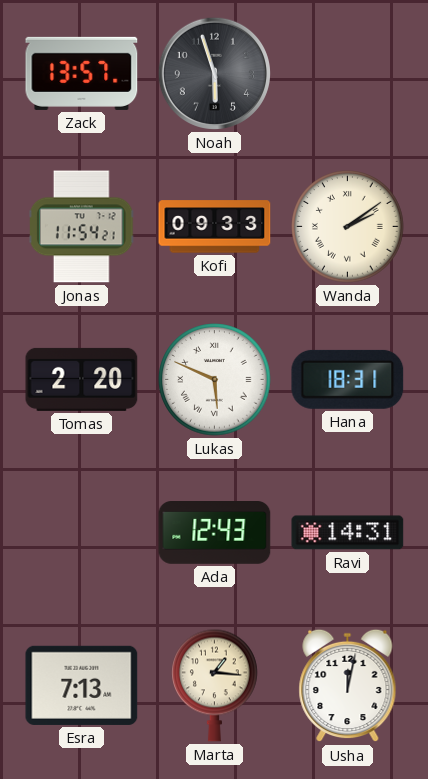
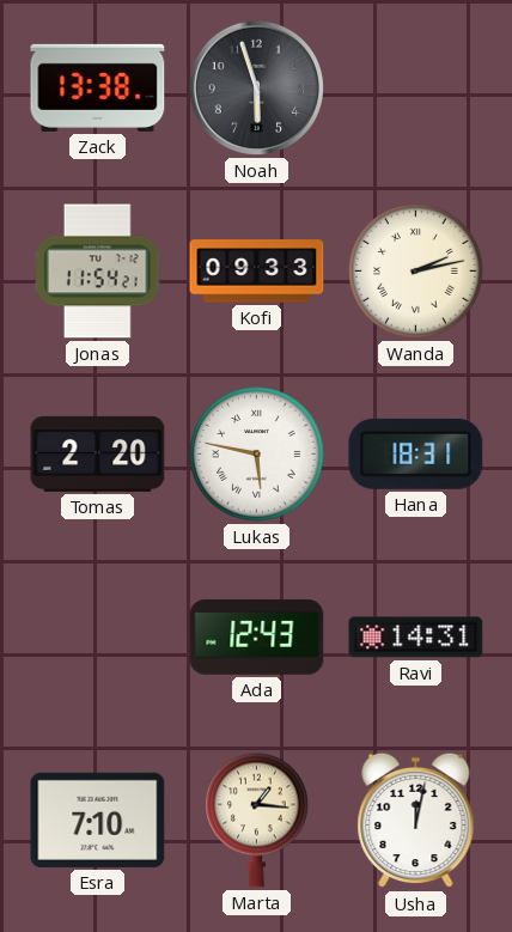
Zack: 13:57 -> 13:38 (98, 87)
Wanda: 2:09 -> 2:13 (416, 272)
Lukas: 5:49 -> 5:47 (257, 455)
Esra: 7:13 -> 7:10 (98, 820)
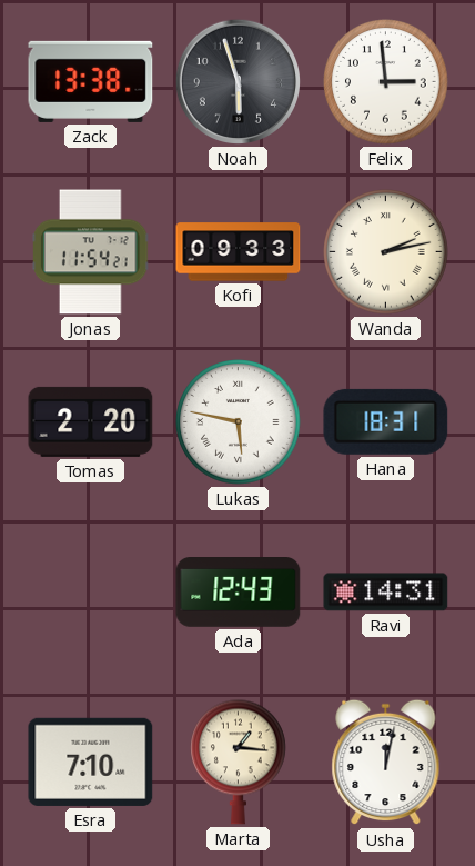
Felix: none -> 2:59 (386, 82)
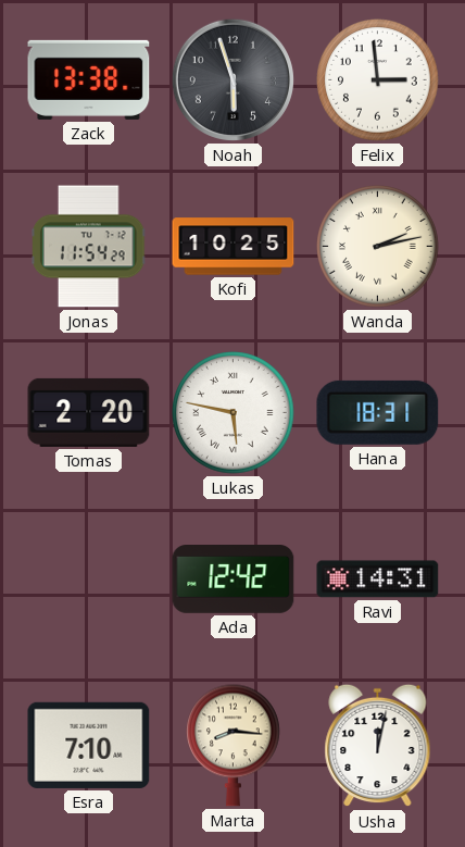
Jonas: 11:54:21 -> 11:54:29 (89, 247)
Kofi: 09:33 -> 10:25 (234, 247)
Ada: 12:43 -> 12:42 (234, 580)
Marta: 1:16 -> 8:16 (234, 745)
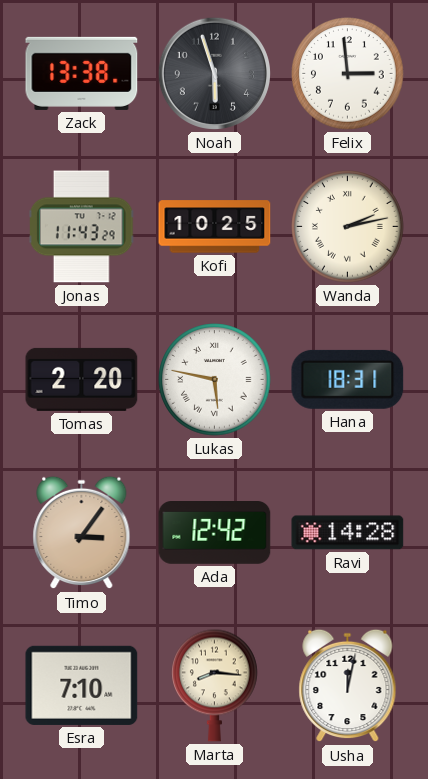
Jonas: 11:54 -> 11:43 (82, 227)
Timo: none -> 3:06 (82, 533)
Ravi: 14:31 -> 14:28 (348, 533)
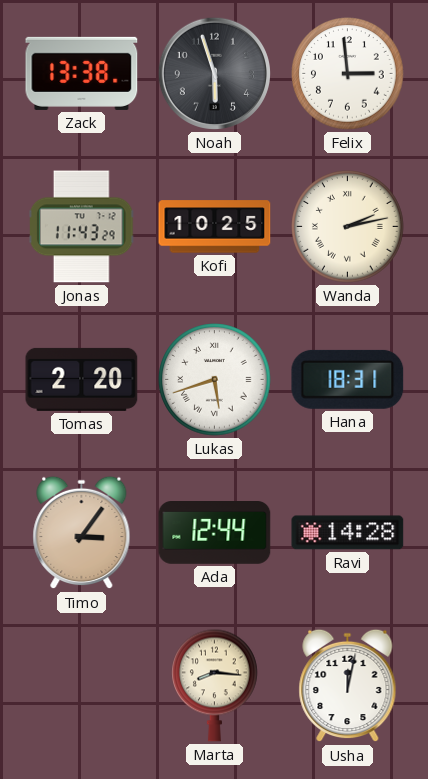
Lukas: 5:47 -> 5:42 (215, 380)
Ada: 12:42 -> 12:44 (215, 533)
Esra: 7:10 -> none (82, 685)
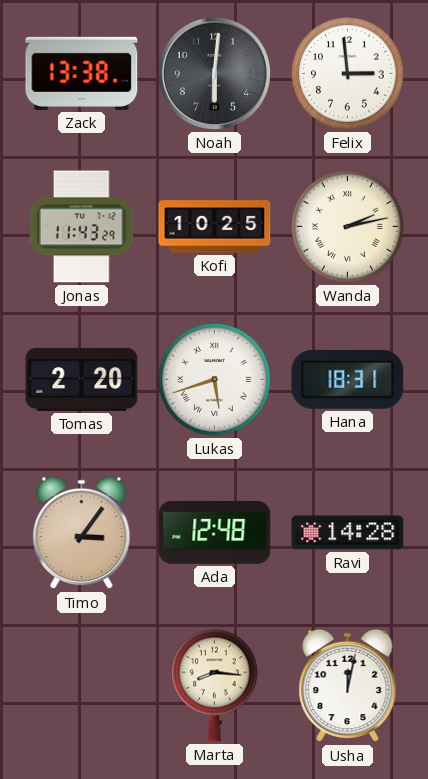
Noah: 5:57 -> 6:01 (214, 73)
Ada: 12:44 -> 12:48 (215, 533)
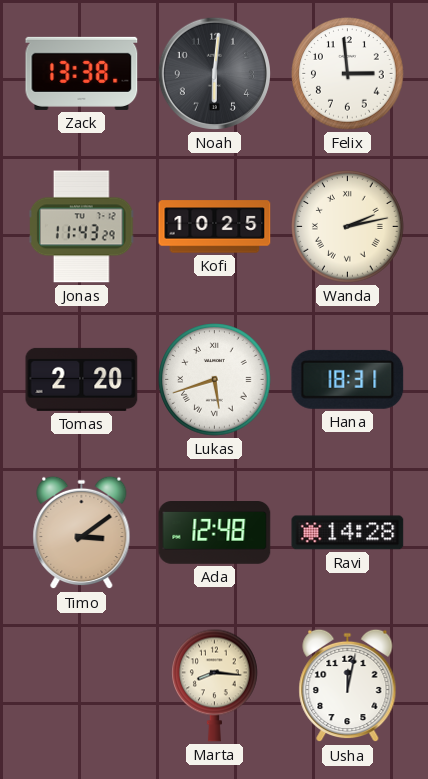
Timo: 3:06 -> 3:09 (82, 533)
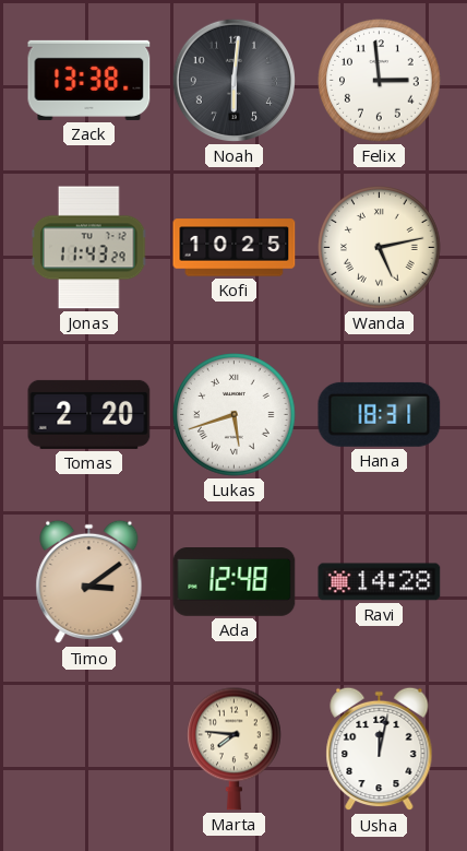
Wanda: 2:13 -> 5:13 (380, 248)
Marta: 8:16 -> 7:46 (235, 748)
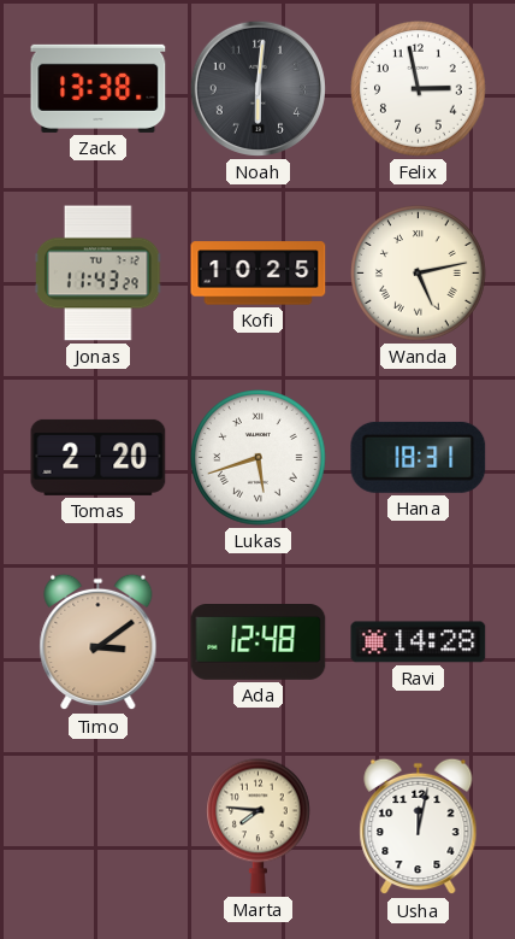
Felix: 2:59 -> 2:58 (419, 89)
